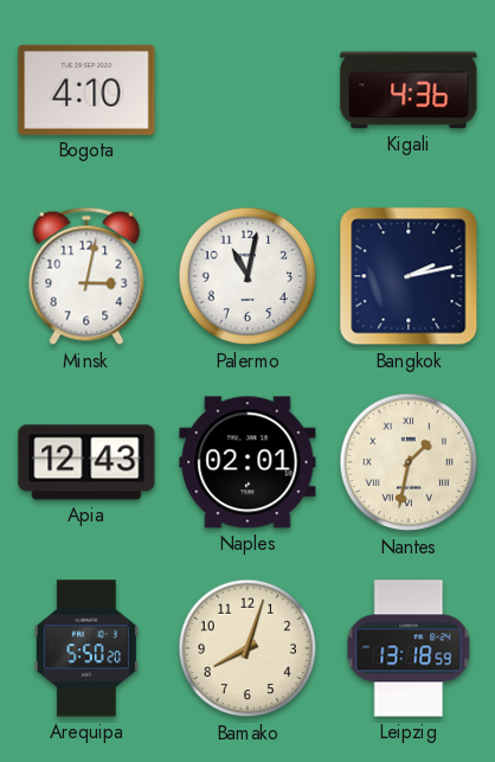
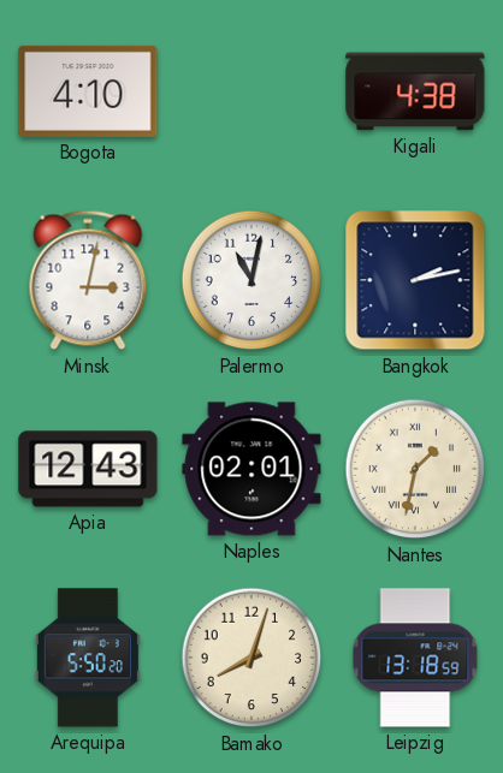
Kigali: 4:36 -> 4:38 (415, 91)
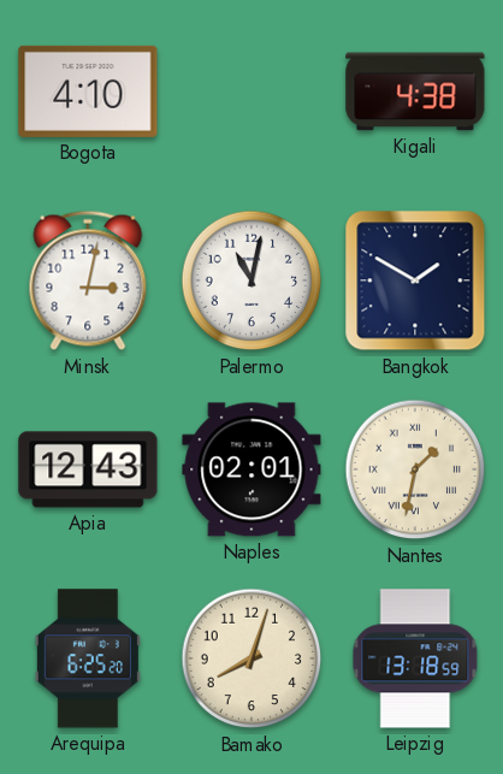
Bangkok: 2:13 -> 1:50 (415, 280)
Arequipa: 5:50 -> 6:25 (88, 658)
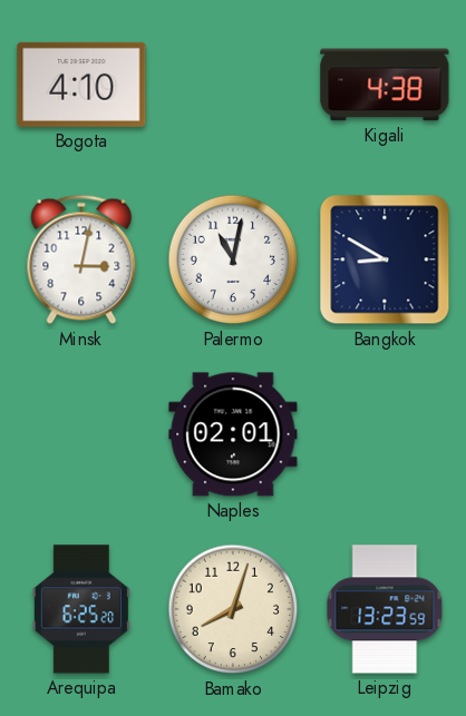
Bangkok: 1:50 -> 8:50 (385, 259)
Apia: 12:43 -> none (88, 469)
Nantes: 1:32 -> none (415, 469)
Leipzig: 13:18 -> 13:23 (385, 609)
